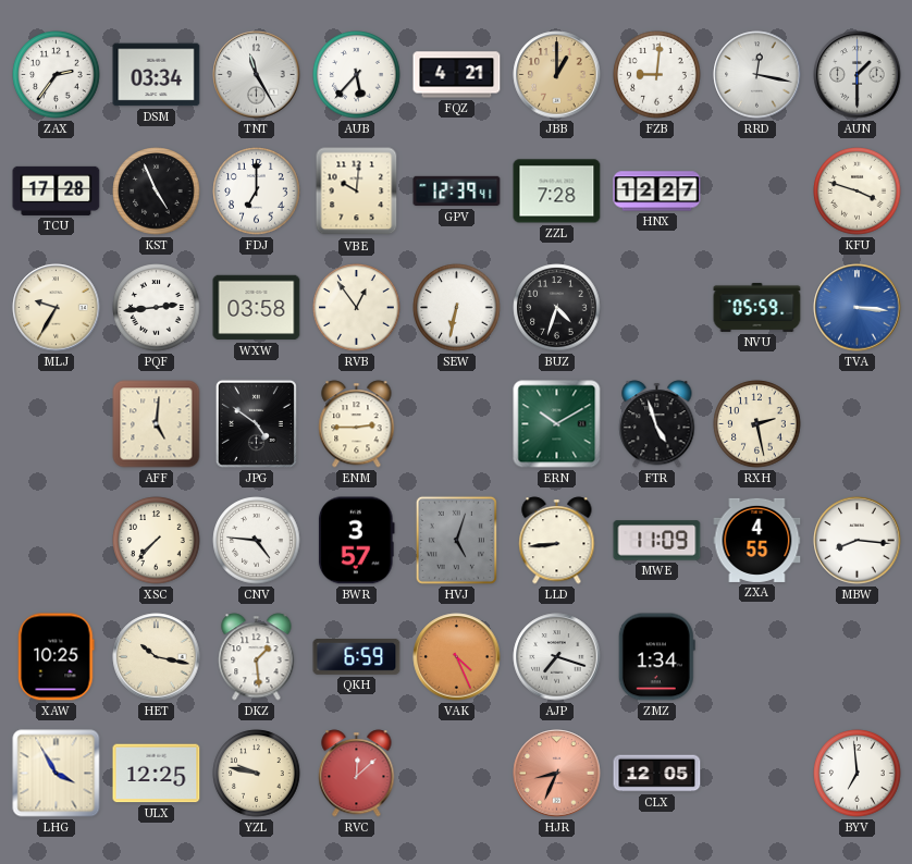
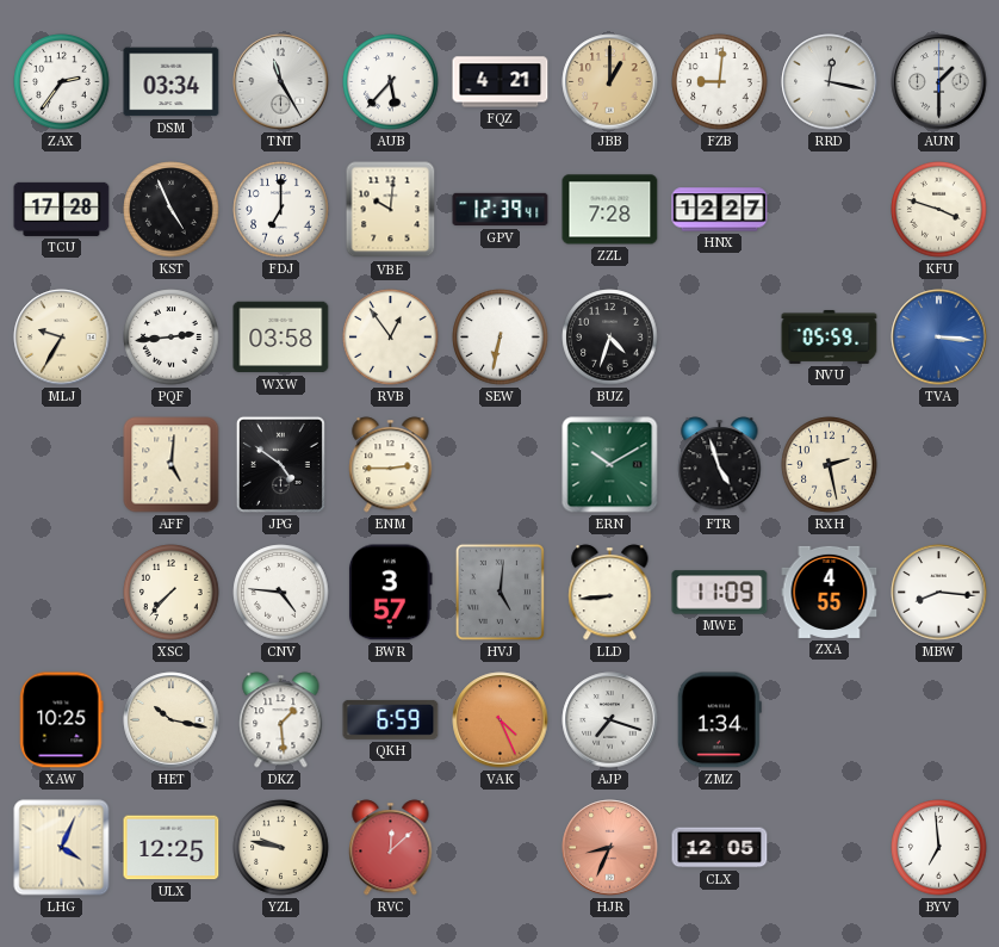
HVJ: 5:03 -> 5:01 (499, 592)
LHG: 3:55 -> 4:04 (62, 848)
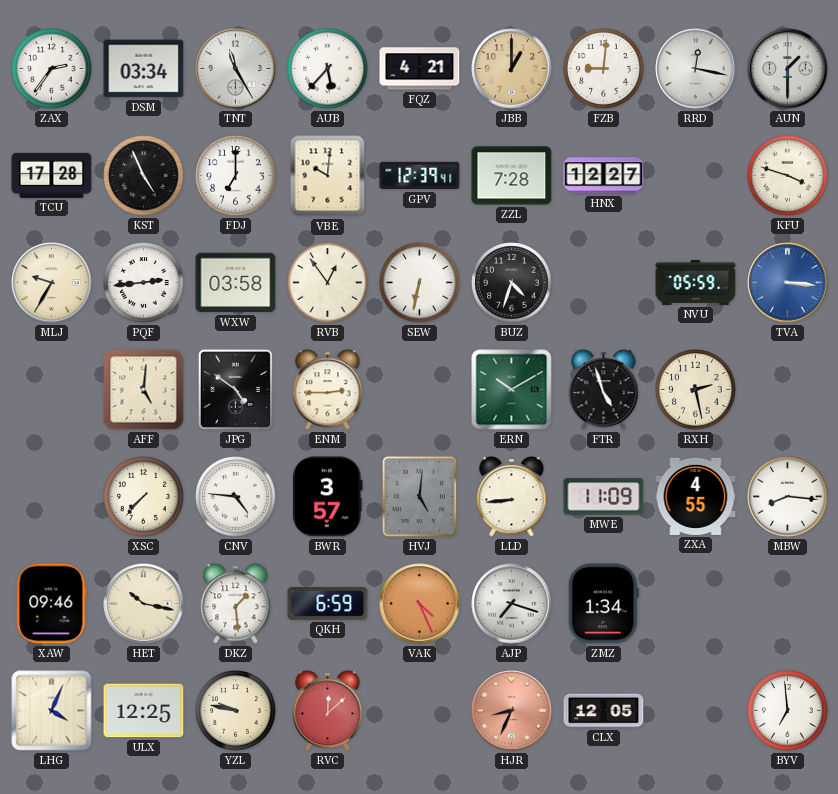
XAW: 10:25 -> 09:46 (52, 604)
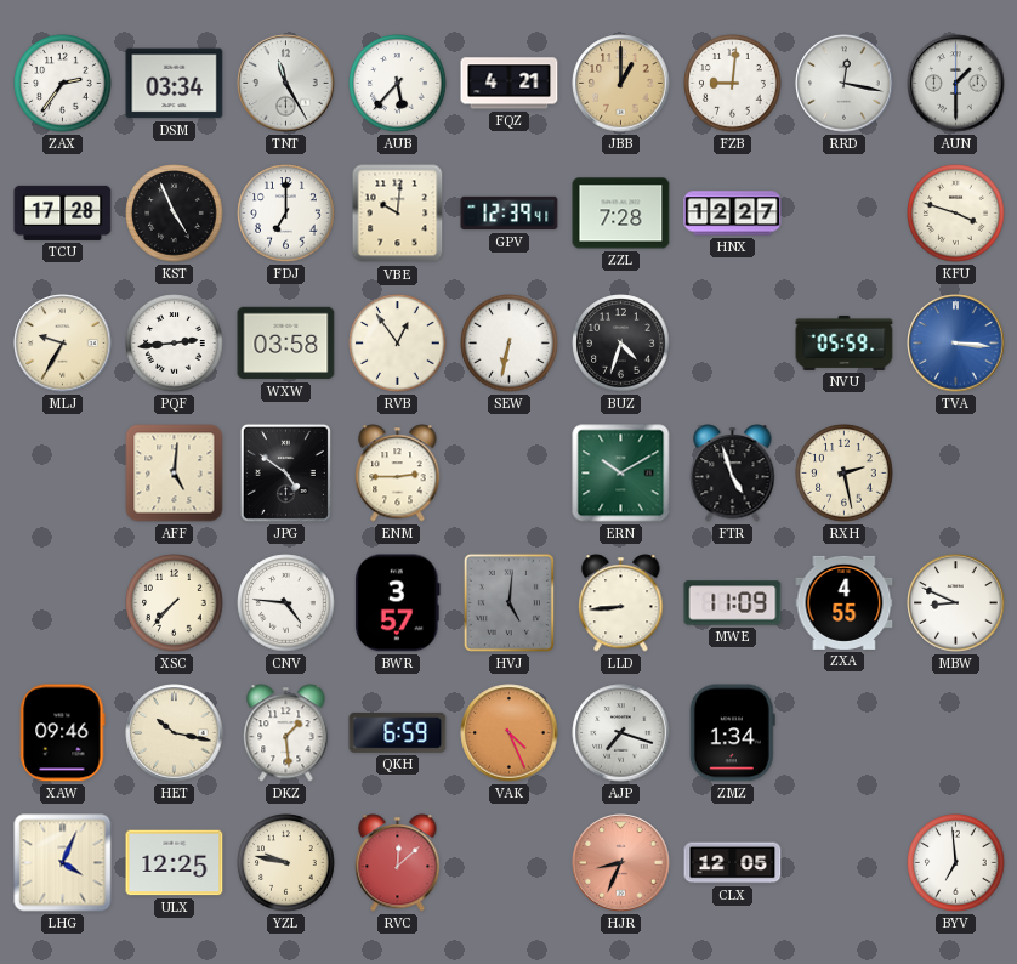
MBW: 8:16 -> 8:49 (956, 603)
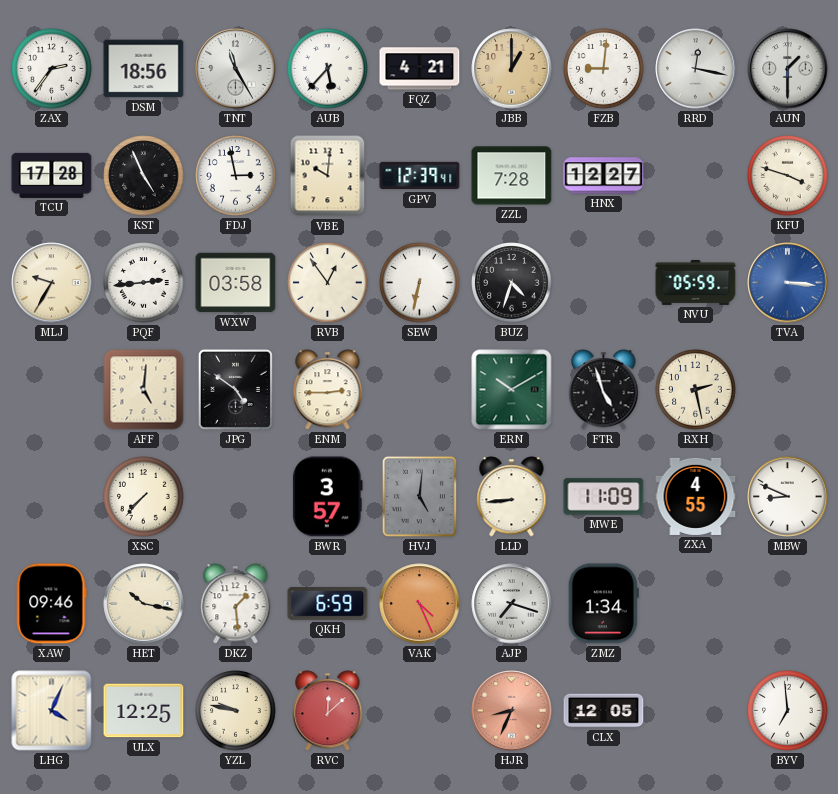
DSM: 03:34 -> 18:56 (144, 69)
FDJ: 7:00 -> 2:58 (236, 176)
CNV: 4:46 -> none (286, 603)
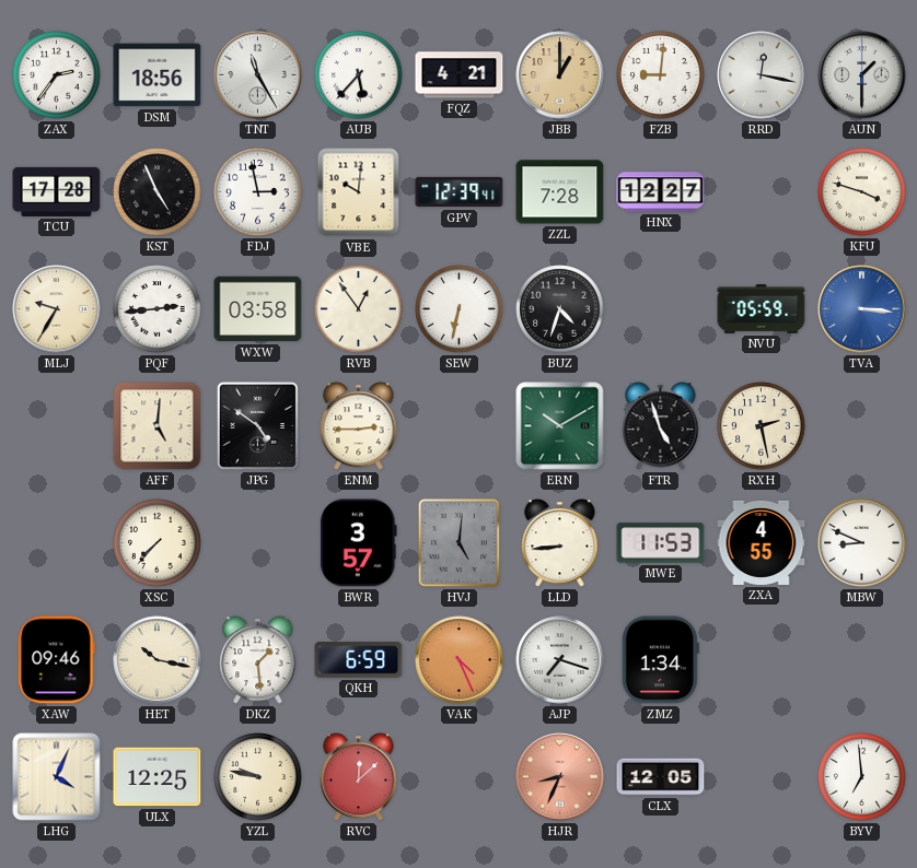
MWE: 11:09 -> 11:53 (661, 543)
